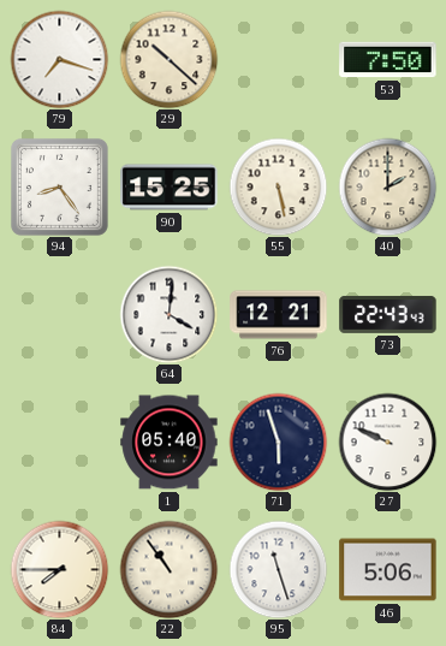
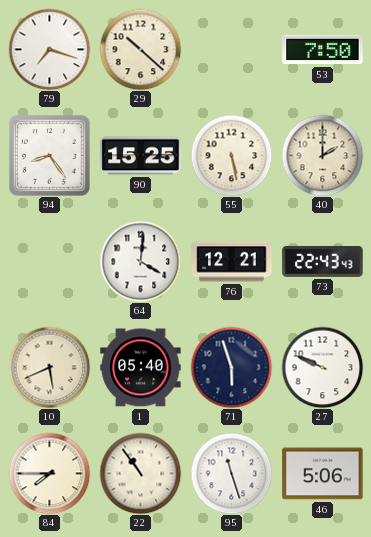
10: none -> 5:41 (49, 367)
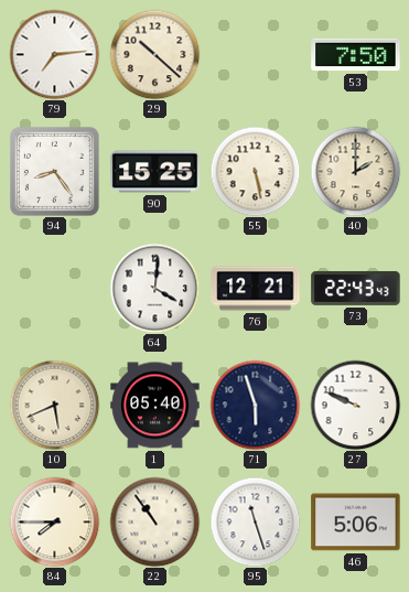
79: 7:18 -> 7:14 (54, 54)
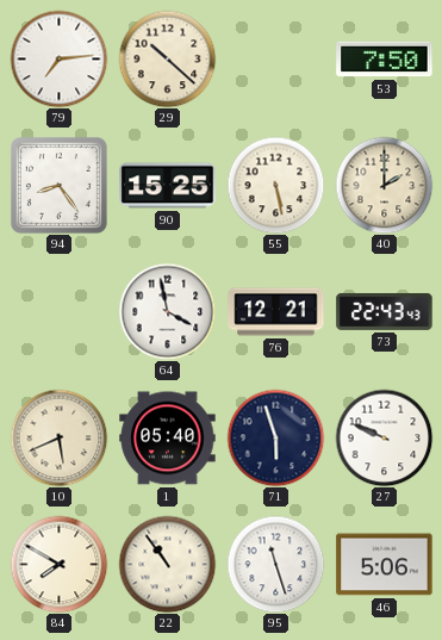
64: 4:01 -> 3:58 (167, 311)
84: 7:45 -> 7:50 (58, 564)
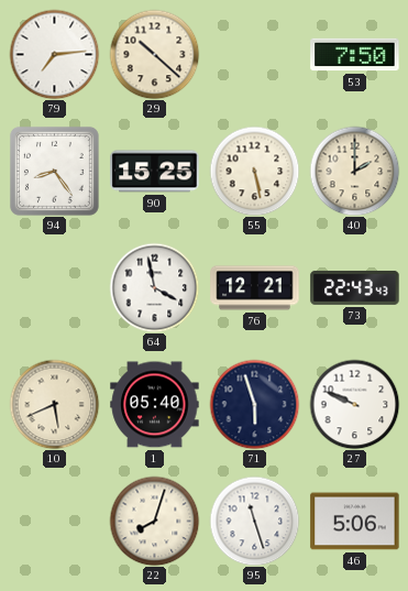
84: 7:50 -> none (58, 564)
22: 10:54 -> 8:03 (154, 521)
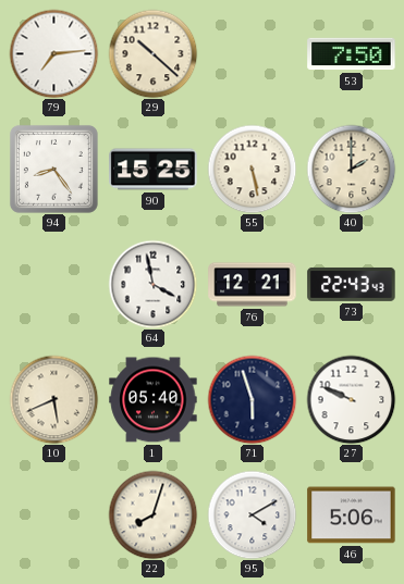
95: 11:27 -> 4:10 (252, 514)
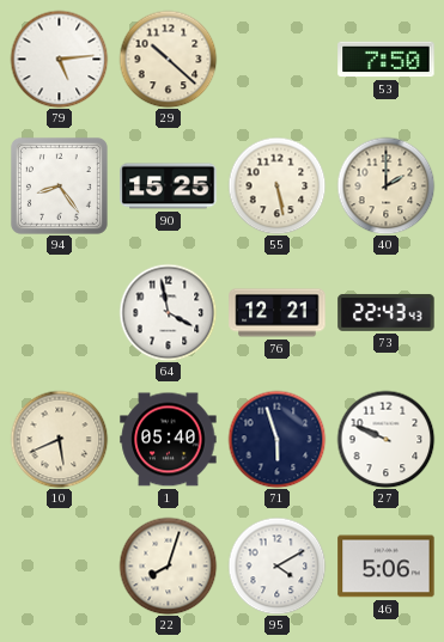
79: 7:14 -> 5:14 (59, 59)
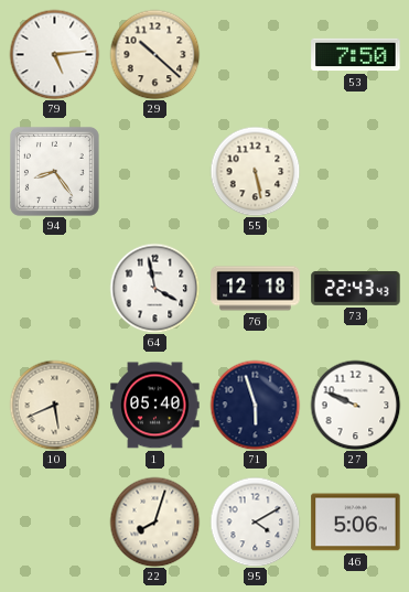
90: 15:25 -> none (169, 187)
40: 2:00 -> none (385, 185)
76: 12:21 -> 12:18 (256, 289)
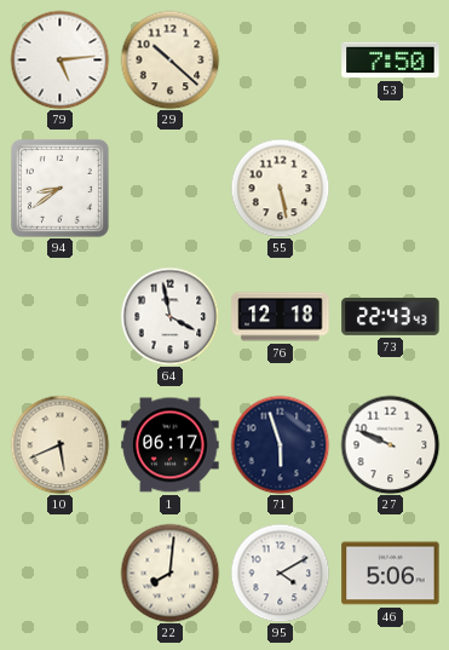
94: 8:24 -> 8:39 (59, 188)
1: 05:40 -> 06:17 (171, 445)
22: 8:03 -> 8:01 (169, 573)
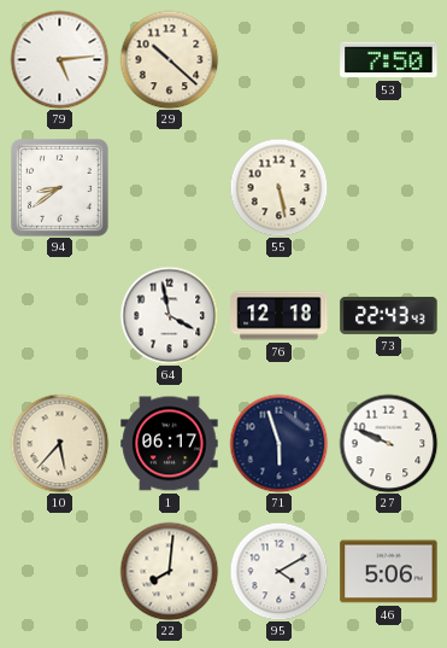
10: 5:41 -> 5:37 (59, 443)
